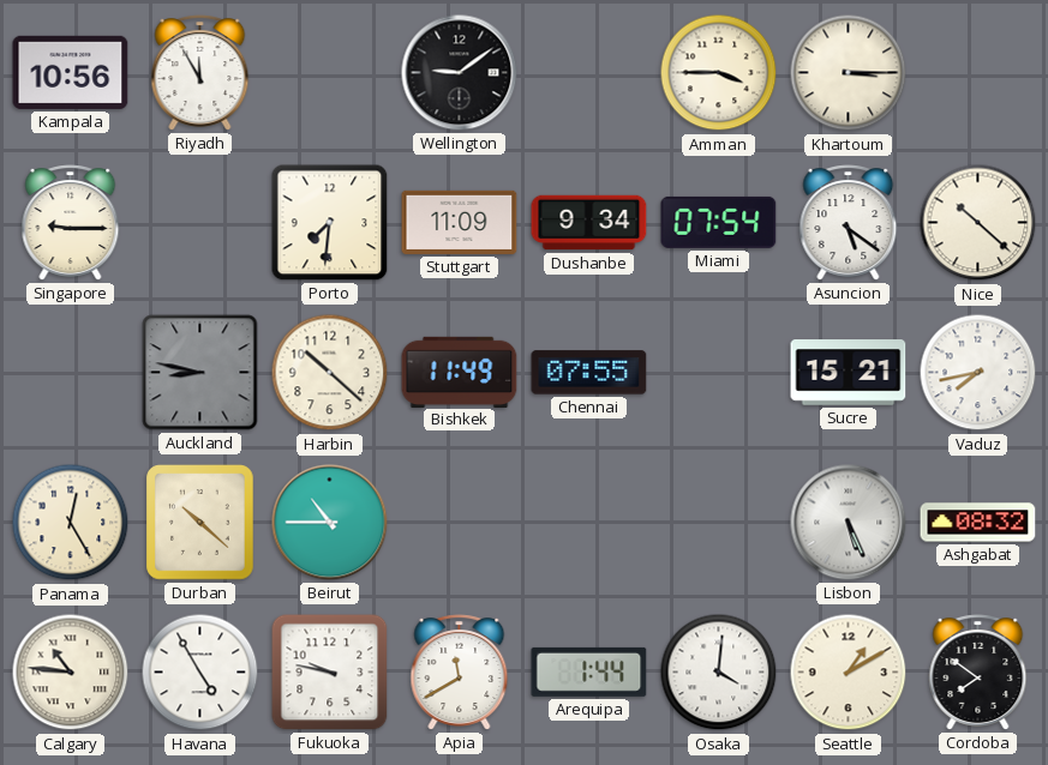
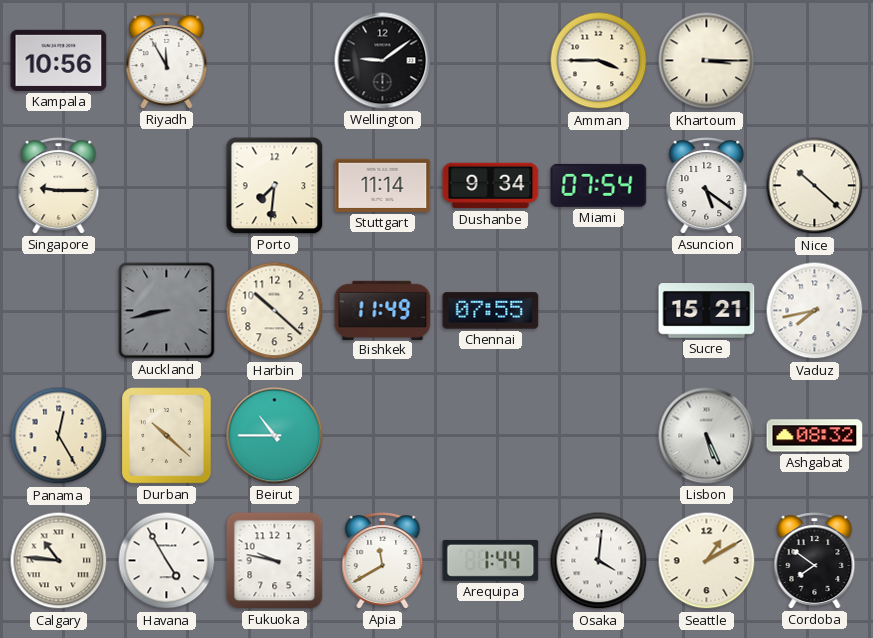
Stuttgart: 11:09 -> 11:14 (383, 185)
Auckland: 8:47 -> 8:43 (167, 311)
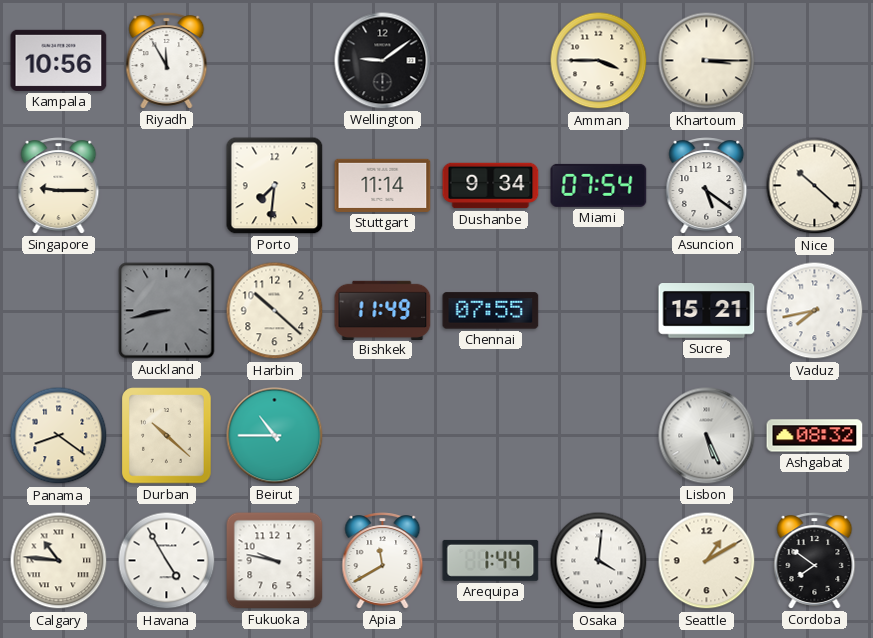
Panama: 12:25 -> 8:21 (59, 436)
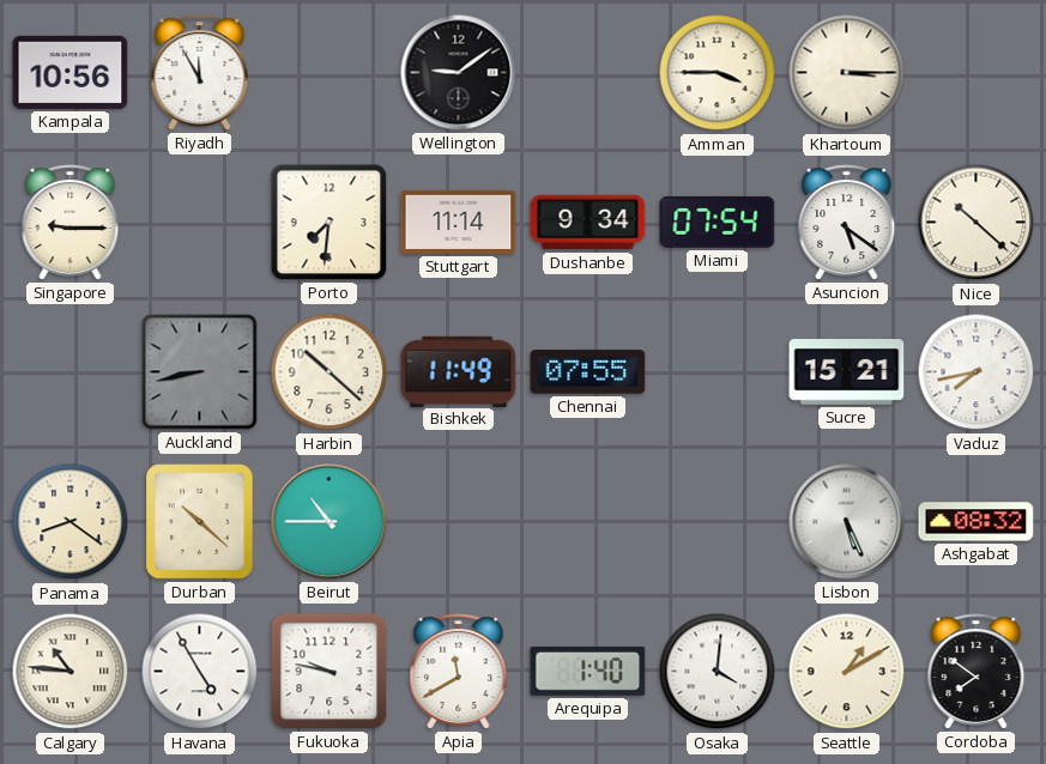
Arequipa: 1:44 -> 1:40 (588, 671)
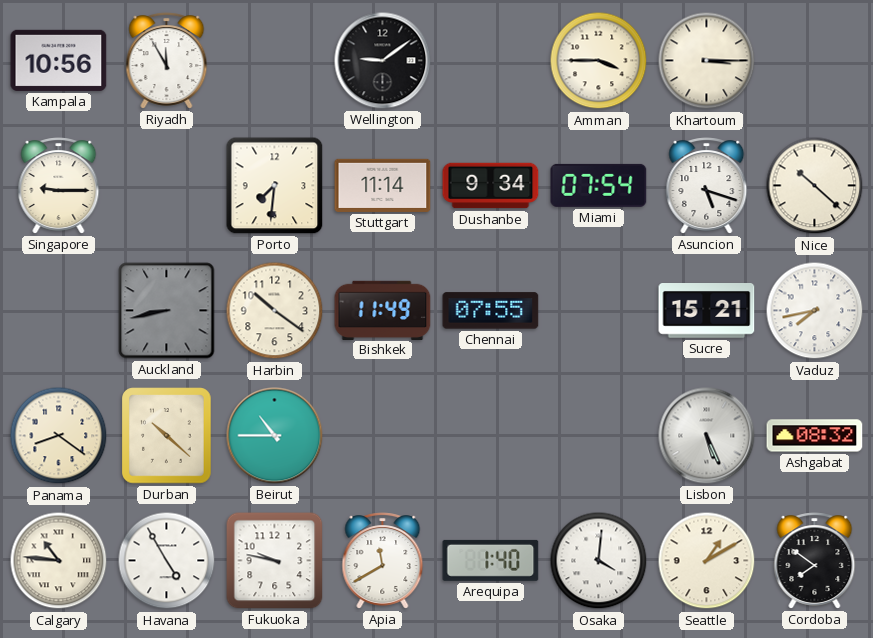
Asuncion: 5:21 -> 5:18 (707, 186)
Harbin: 10:22 -> 10:21 (275, 311)
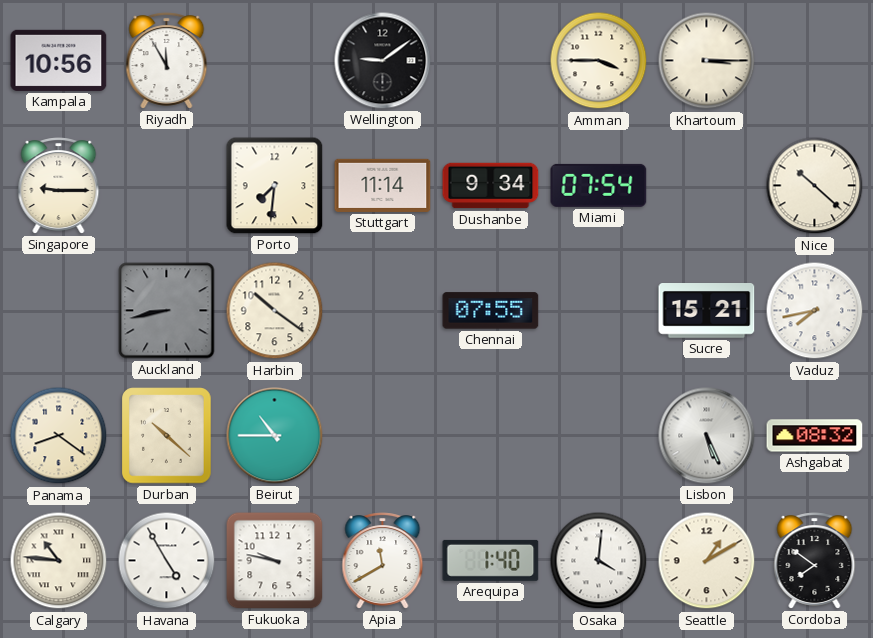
Asuncion: 5:18 -> none (707, 186)
Bishkek: 11:49 -> none (383, 310)
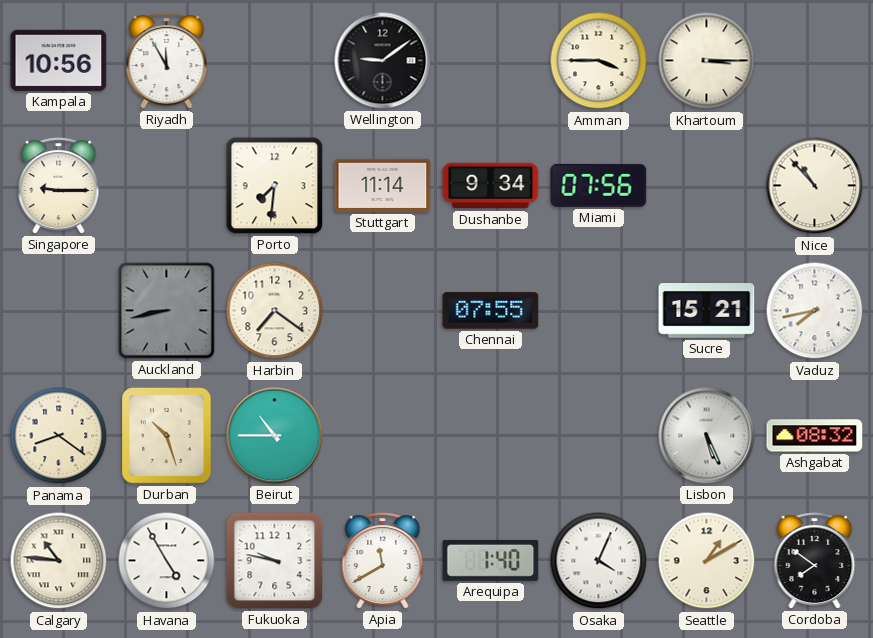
Miami: 07:54 -> 07:56 (599, 185)
Nice: 10:22 -> 10:53 (815, 186)
Harbin: 10:21 -> 7:21 (275, 311)
Durban: 10:22 -> 10:27 (167, 436)
Osaka: 4:01 -> 4:04 (599, 561)
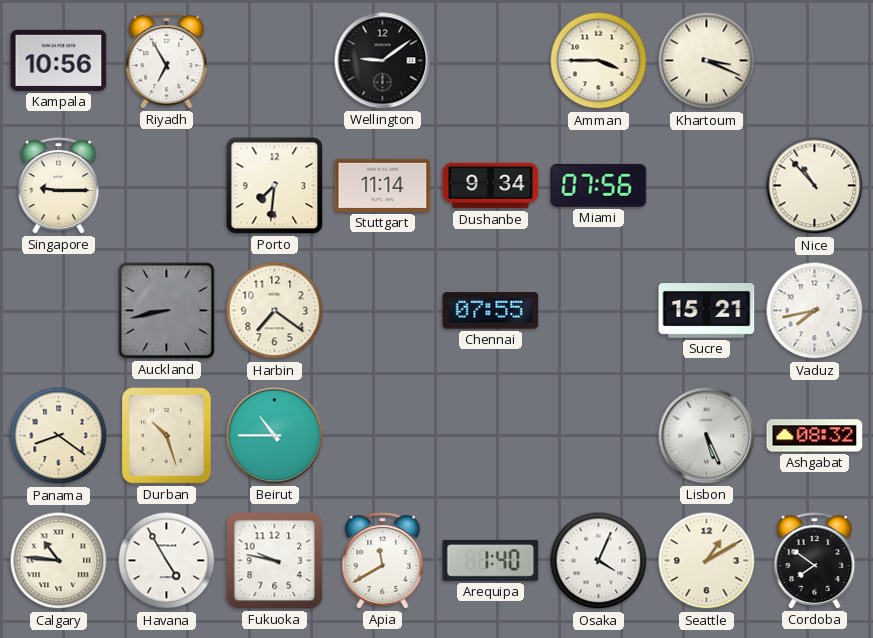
Riyadh: 11:55 -> 6:55 (167, 61)
Khartoum: 3:15 -> 3:19 (707, 61)
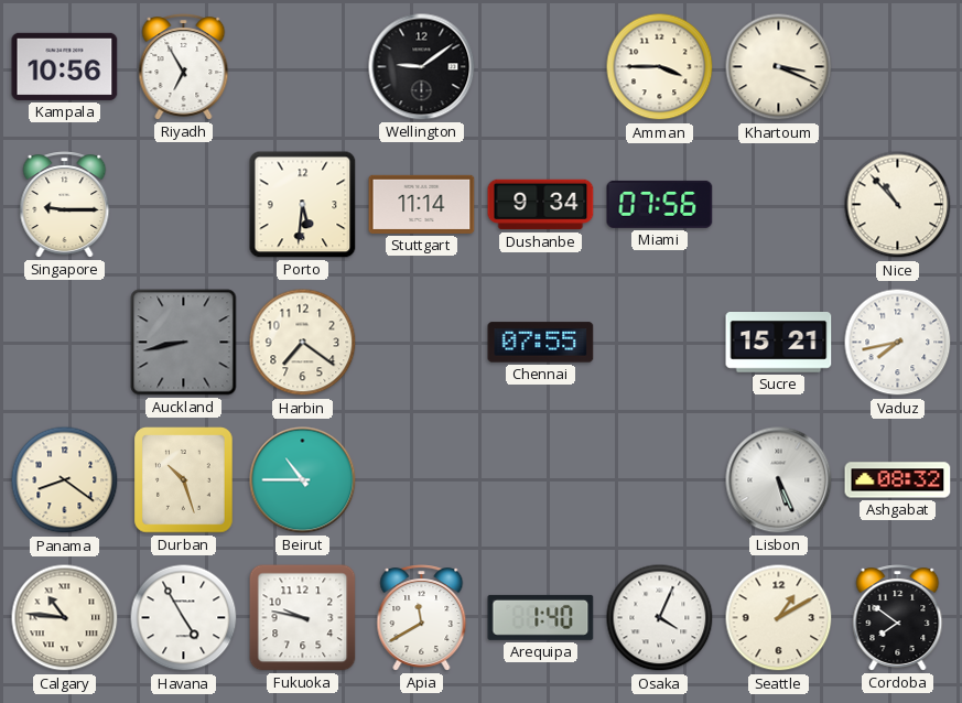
Porto: 7:31 -> 5:31 (303, 205)
